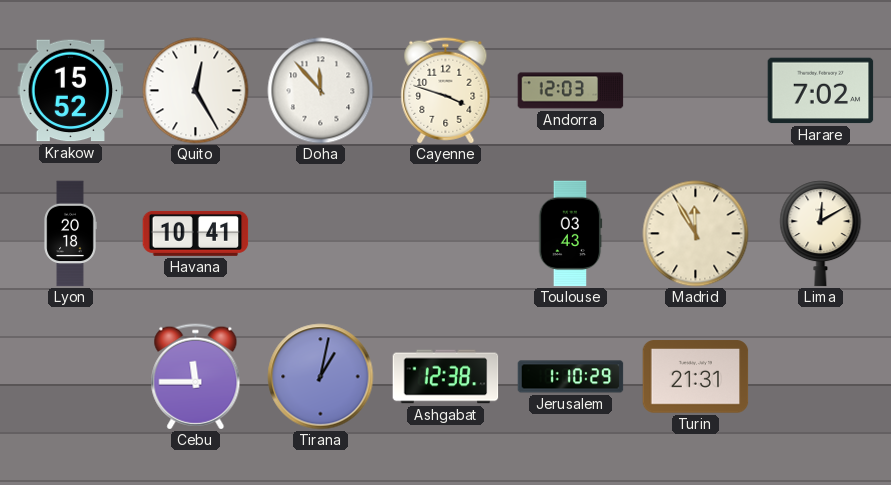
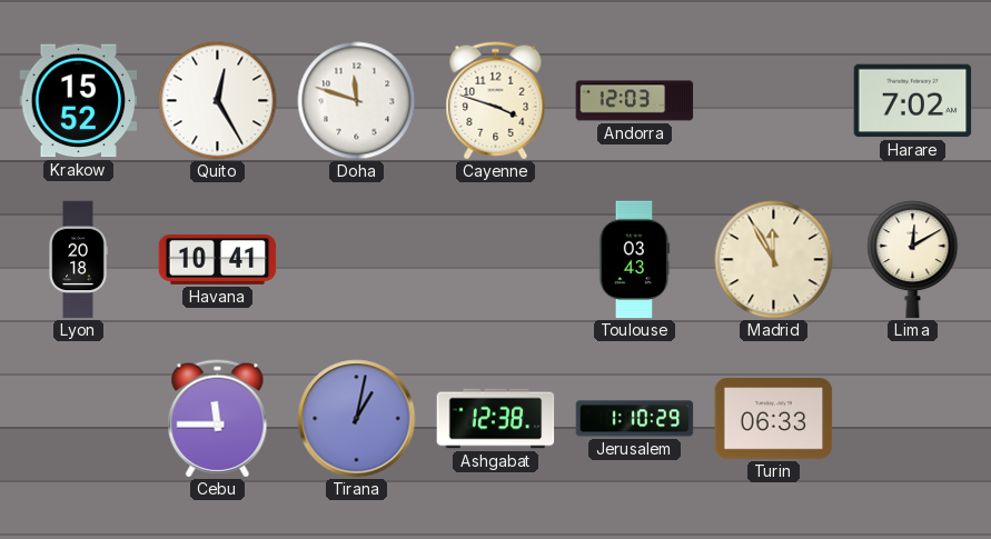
Doha: 11:53 -> 11:48 (357, 101)
Turin: 21:31 -> 06:33 (774, 419)
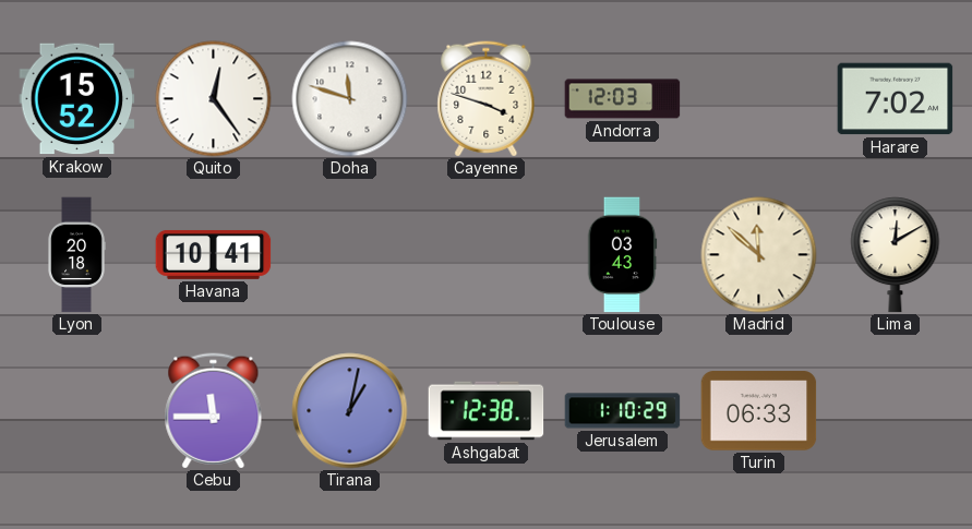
Quito: 12:25 -> 12:24 (214, 99)
Madrid: 11:55 -> 11:52 (759, 255)
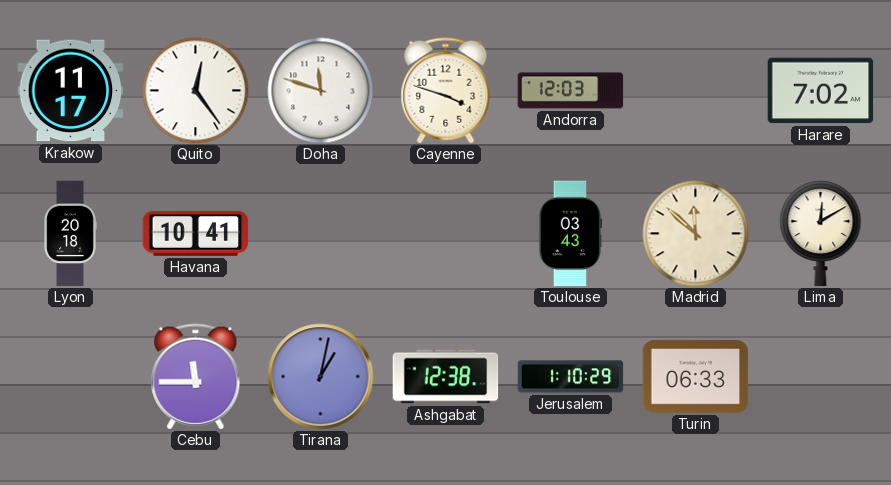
Krakow: 15:52 -> 11:17 (71, 91)
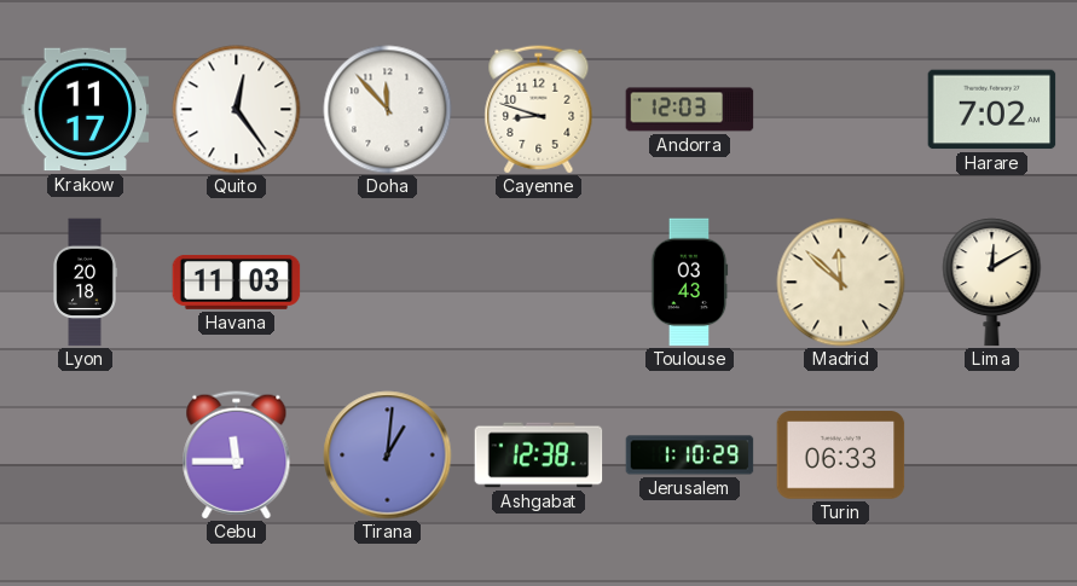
Doha: 11:48 -> 11:53 (388, 110)
Cayenne: 3:48 -> 8:48 (539, 110)
Havana: 10:41 -> 11:03 (237, 282)
Tirana: 1:02 -> 1:01 (388, 456)
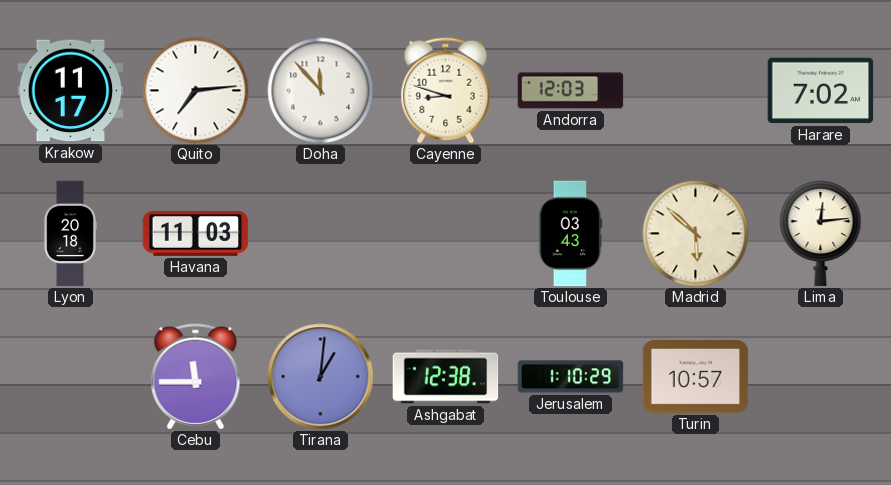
Quito: 12:24 -> 7:14 (196, 91)
Madrid: 11:52 -> 5:52 (696, 234)
Lima: 12:10 -> 12:14 (821, 234)
Turin: 06:33 -> 10:57 (696, 377)
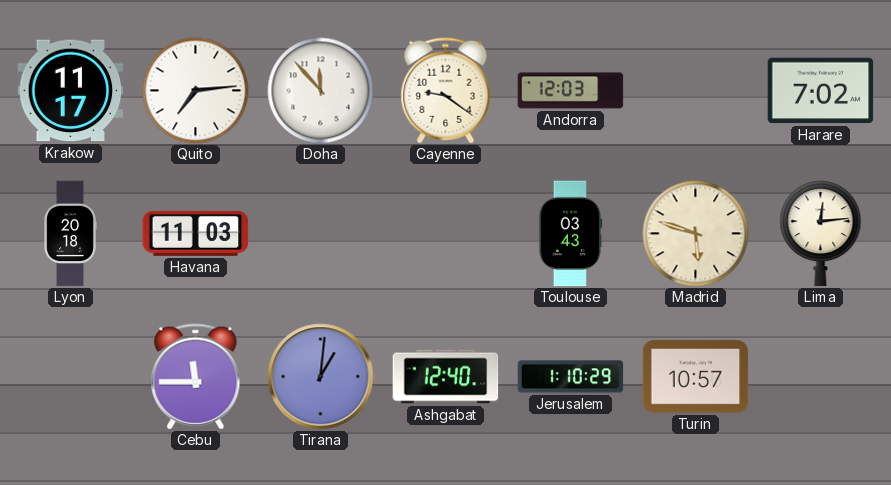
Cayenne: 8:48 -> 9:21 (446, 91)
Madrid: 5:52 -> 5:48 (696, 234)
Ashgabat: 12:38 -> 12:40 (446, 377)
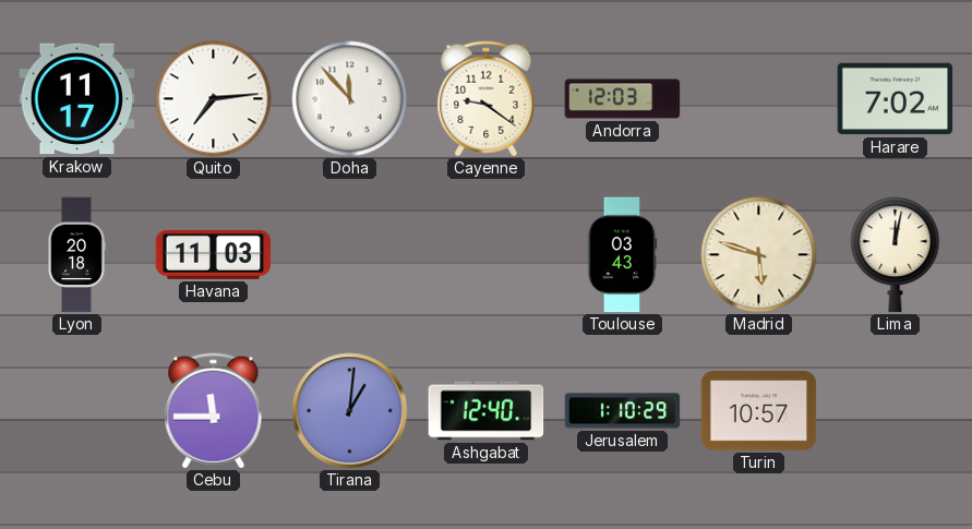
Lima: 12:14 -> 12:02 (896, 255)
